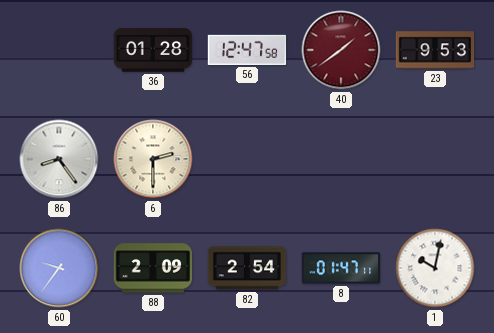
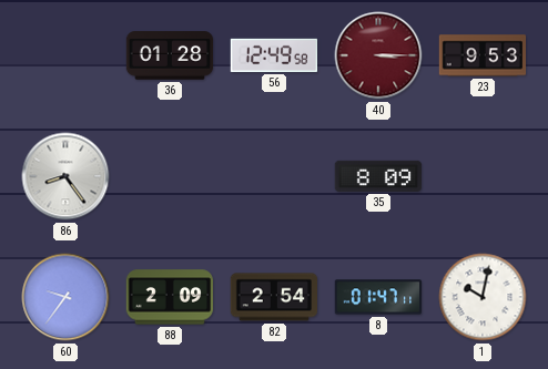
56: 12:47 -> 12:49 (274, 55)
40: 1:39 -> 3:15 (378, 55)
6: 2:30 -> none (153, 159)
35: none -> 8:09 (377, 176)
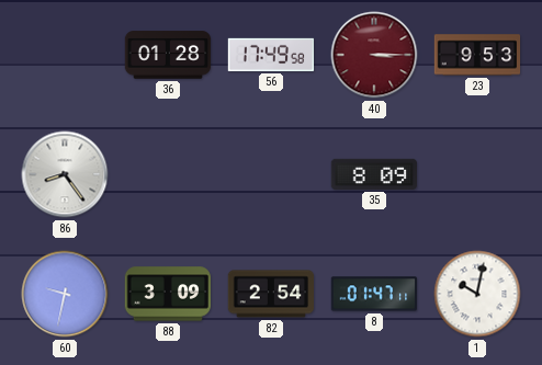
56: 12:49 -> 17:49 (271, 55)
60: 9:36 -> 9:32 (65, 294)
88: 2:09 -> 3:09 (168, 294)
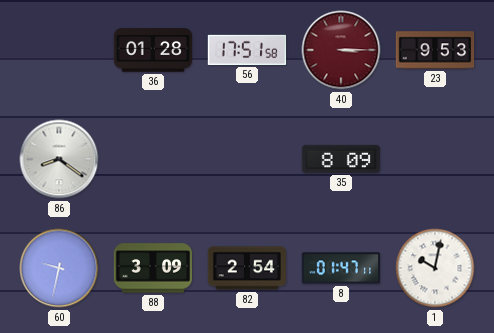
56: 17:49 -> 17:51 (247, 50)
86: 8:24 -> 8:21 (59, 159)
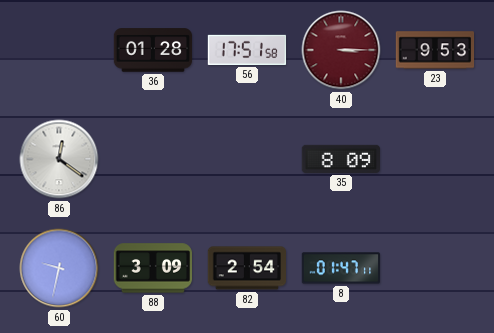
86: 8:21 -> 12:21 (59, 159)
1: 10:02 -> none (435, 268)
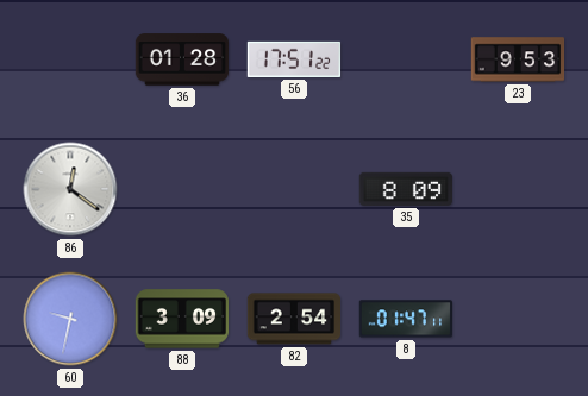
56: 17:51:58 -> 17:51:22 (294, 59)
40: 3:15 -> none (341, 50)
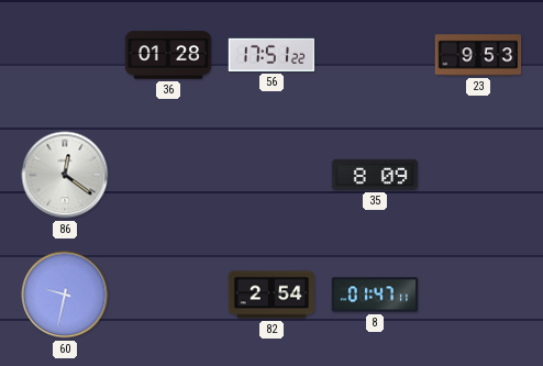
88: 3:09 -> none (182, 319)
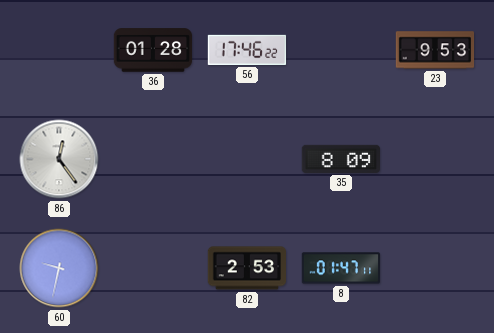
56: 17:51 -> 17:46 (247, 50)
86: 12:21 -> 12:24 (59, 159)
82: 2:54 -> 2:53 (246, 268)
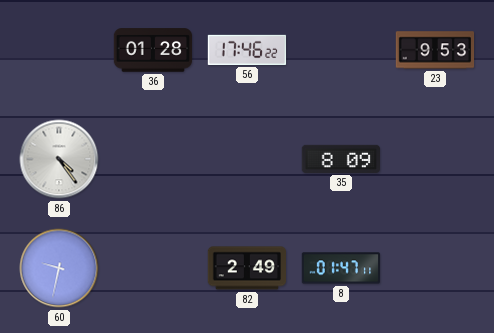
86: 12:24 -> 4:24 (59, 159)
82: 2:53 -> 2:49 (246, 268)
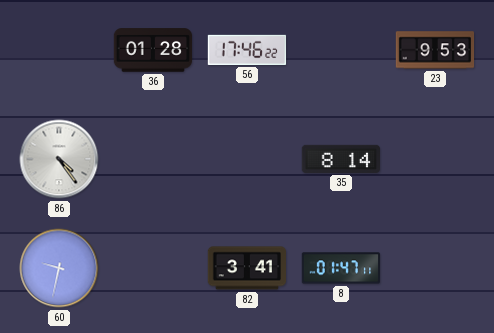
35: 8:09 -> 8:14 (340, 159)
82: 2:49 -> 3:41 (246, 268)
